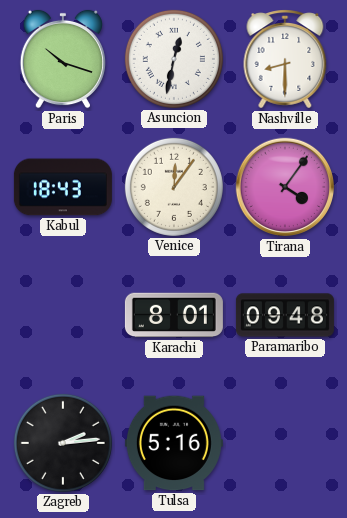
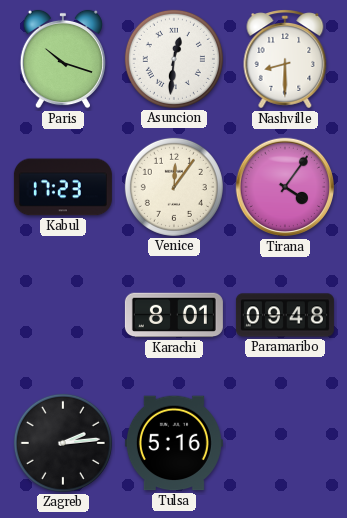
Asuncion: 12:32 -> 12:31 (174, 59)
Kabul: 18:43 -> 17:23 (63, 187)
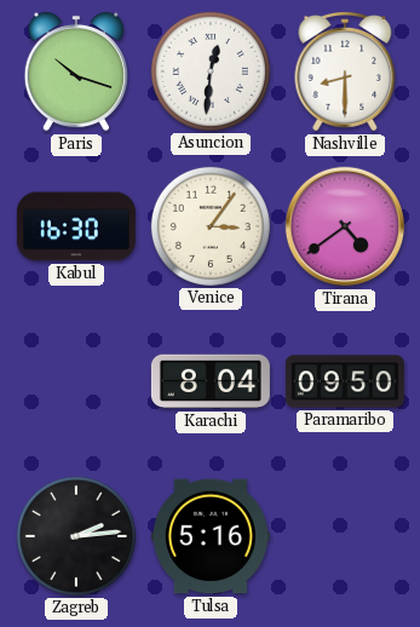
Kabul: 17:23 -> 16:30 (76, 226)
Venice: 12:06 -> 3:06 (211, 226)
Tirana: 4:06 -> 4:39 (345, 226)
Karachi: 8:01 -> 8:04 (211, 381)
Paramaribo: 09:48 -> 09:50 (345, 381)
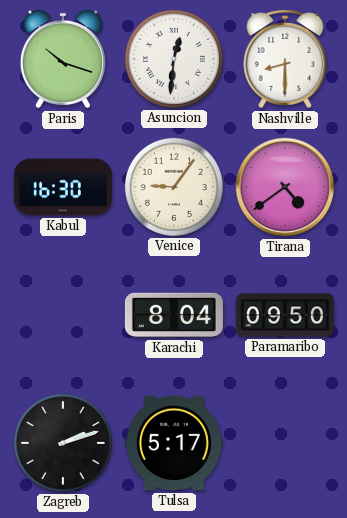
Venice: 3:06 -> 9:06 (174, 187)
Zagreb: 2:14 -> 2:12 (63, 443)
Tulsa: 5:16 -> 5:17 (174, 443)
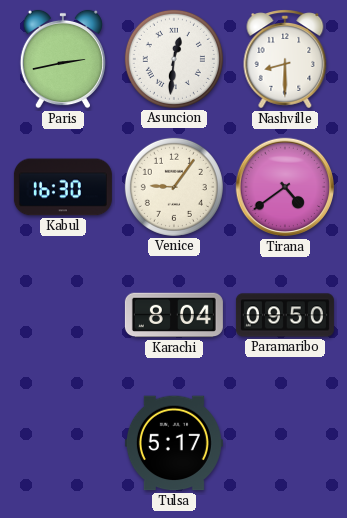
Paris: 10:18 -> 2:43 (63, 59)
Zagreb: 2:12 -> none (63, 443)
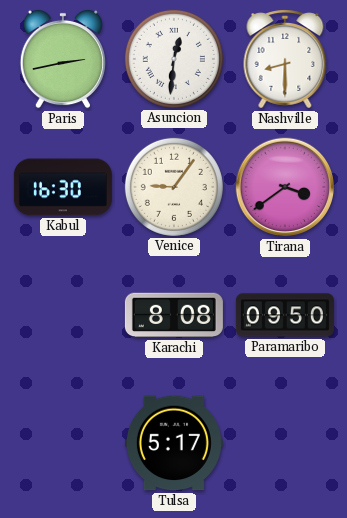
Tirana: 4:39 -> 3:39 (285, 187)
Karachi: 8:04 -> 8:08 (174, 315)
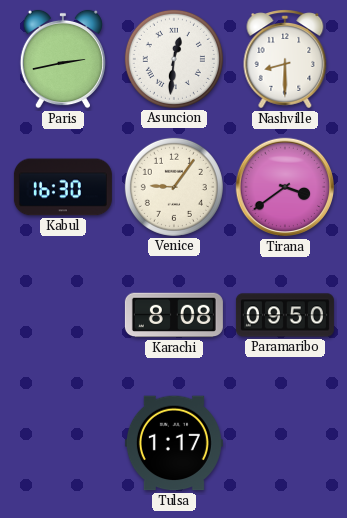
Tulsa: 5:17 -> 1:17 (174, 443)
